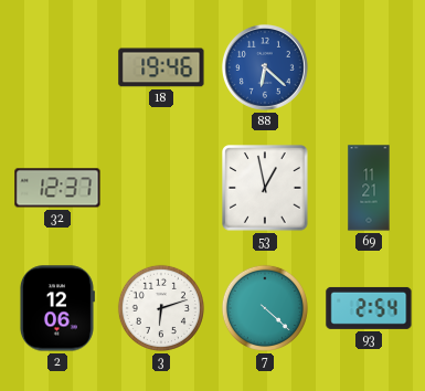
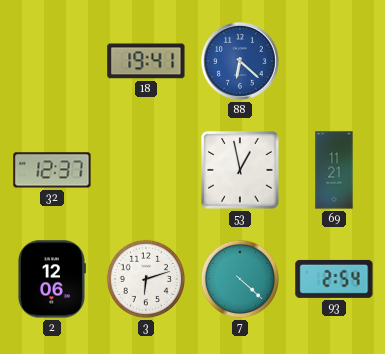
18: 19:46 -> 19:41 (146, 61)
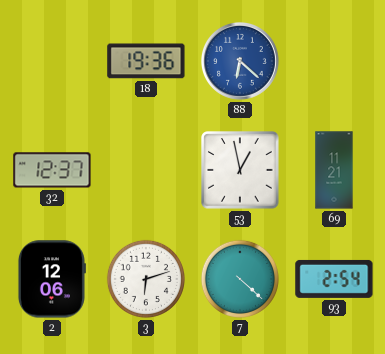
18: 19:41 -> 19:36 (146, 61)
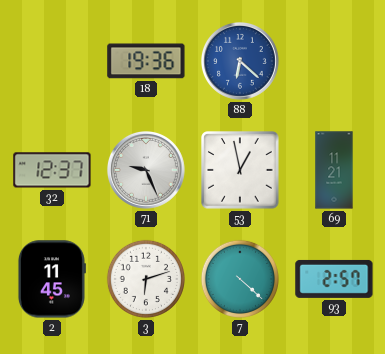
71: none -> 9:26 (146, 170)
2: 12:06 -> 11:45 (51, 279)
93: 2:54 -> 2:57 (334, 279)
